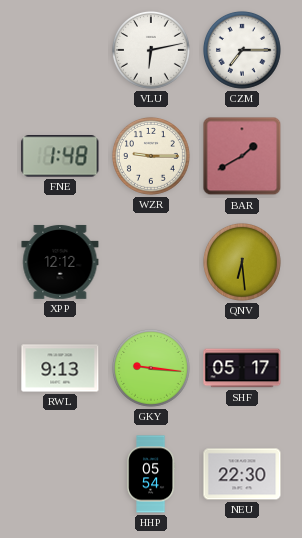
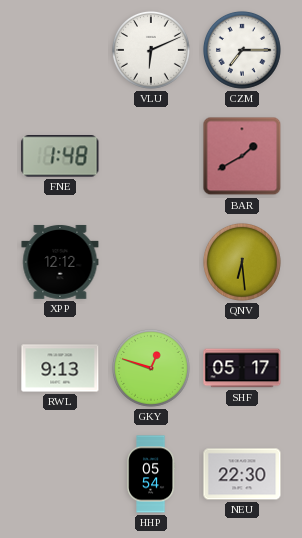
VLU: 6:13 -> 6:11 (151, 50)
WZR: 9:15 -> none (151, 156)
GKY: 9:16 -> 12:48 (151, 368)
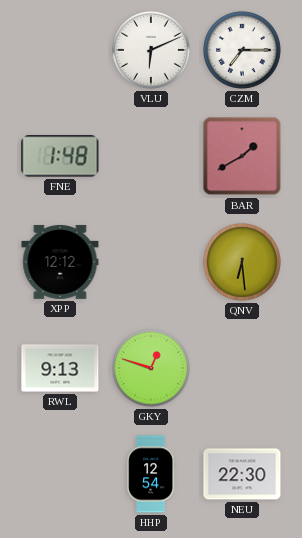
SHF: 05:17 -> none (242, 368)
HHP: 05:54 -> 12:54 (151, 474)
